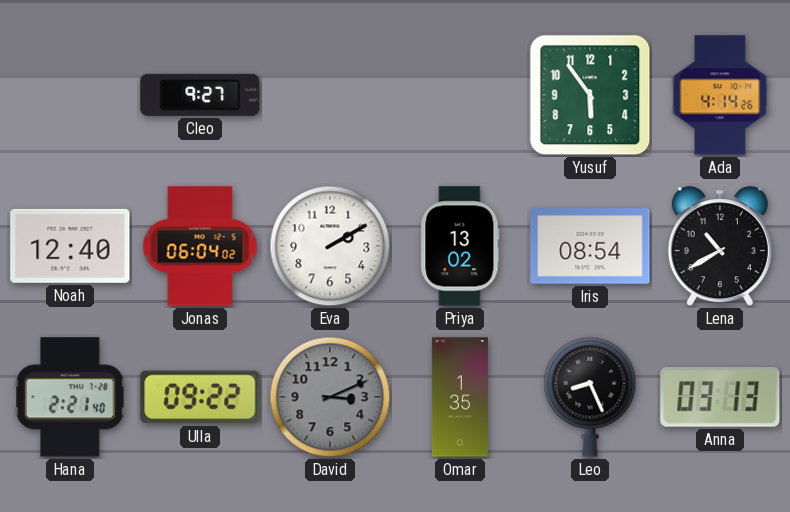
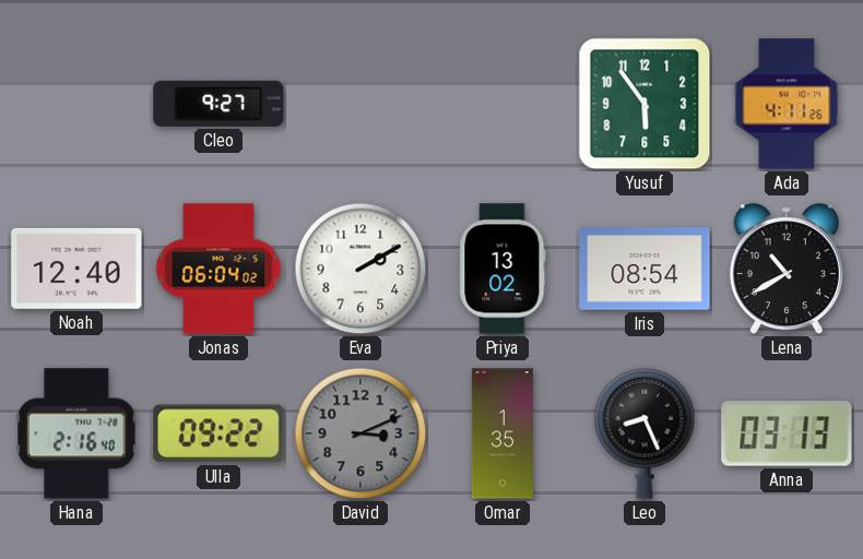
Ada: 4:14 -> 4:11 (787, 104)
Hana: 2:21 -> 2:16 (76, 433)
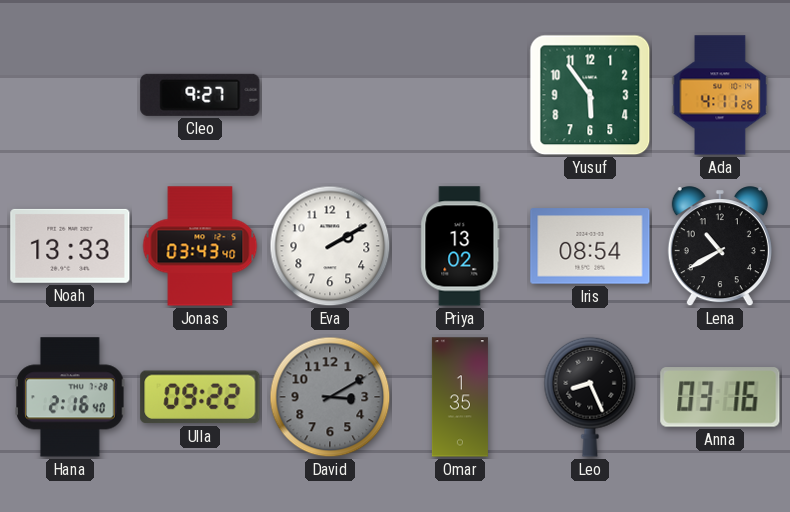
Noah: 12:40 -> 13:33 (70, 246)
Jonas: 06:04 -> 03:43 (200, 246)
David: 3:11 -> 3:10 (330, 397)
Anna: 03:13 -> 03:16 (720, 397)
